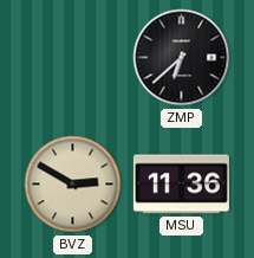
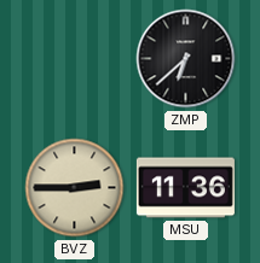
BVZ: 2:50 -> 2:45 (75, 188)
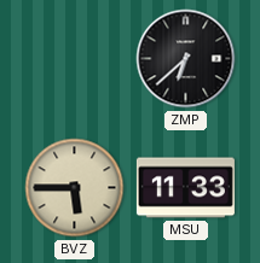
BVZ: 2:45 -> 5:45 (75, 188)
MSU: 11:36 -> 11:33 (185, 188)
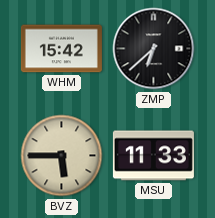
WHM: none -> 15:42 (61, 49)
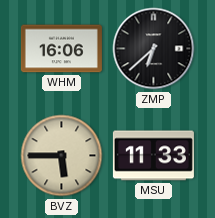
WHM: 15:42 -> 16:06 (61, 49)
